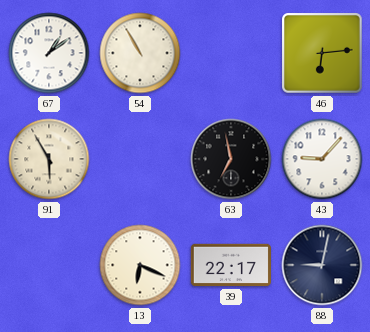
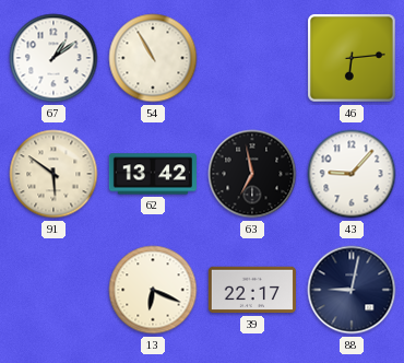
91: 5:55 -> 5:51 (54, 174)
62: none -> 13:42 (153, 174)
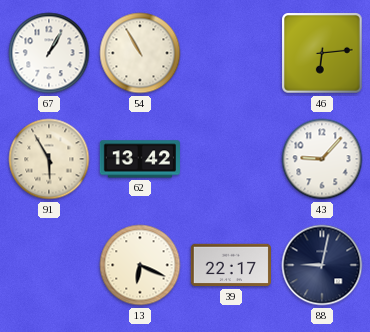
67: 1:09 -> 1:05 (49, 53)
91: 5:51 -> 5:55 (49, 159)
63: 6:58 -> none (252, 174)
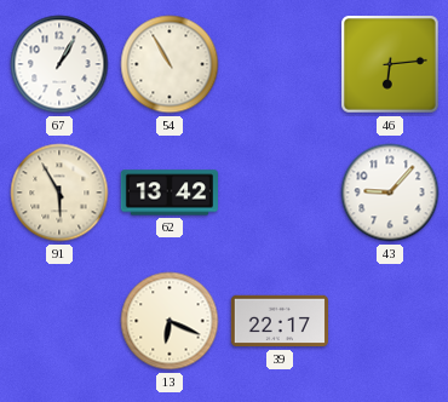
88: 9:02 -> none (322, 265)
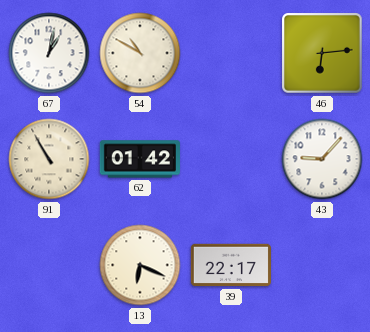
67: 1:05 -> 1:02 (49, 53)
54: 10:55 -> 10:50 (140, 53)
91: 5:55 -> 10:55 (49, 159)
62: 13:42 -> 01:42 (140, 159)
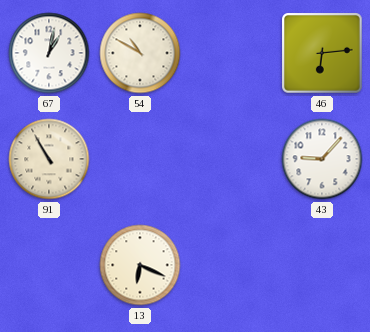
62: 01:42 -> none (140, 159)
39: 22:17 -> none (231, 265)
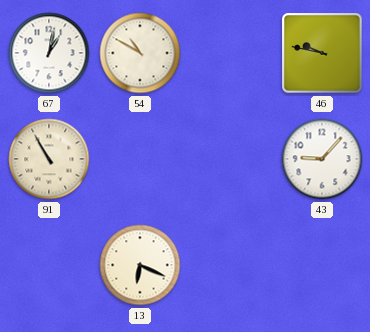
46: 6:14 -> 9:47 (323, 54)
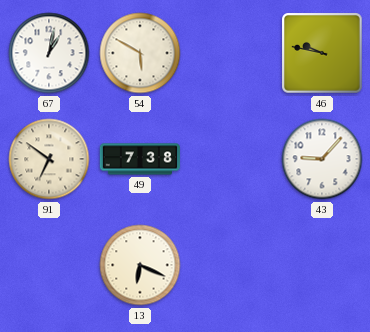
54: 10:50 -> 5:50 (140, 53)
91: 10:55 -> 6:51 (49, 159)
49: none -> 7:38 (139, 159)
